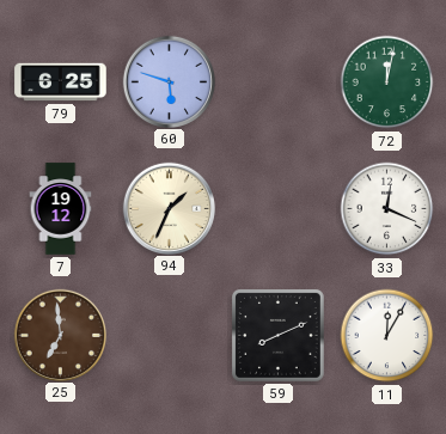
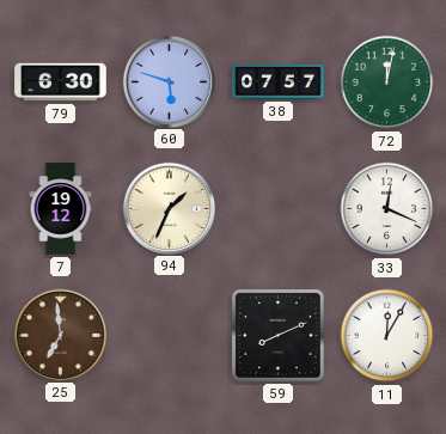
79: 6:25 -> 6:30 (61, 82)
38: none -> 07:57 (279, 81)
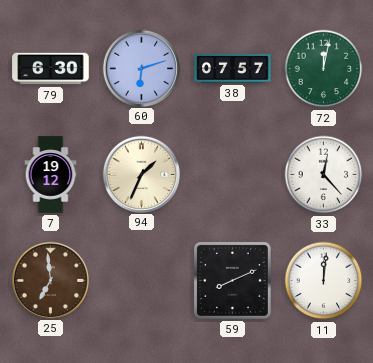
60: 5:48 -> 6:12 (141, 68)
33: 12:19 -> 12:23 (324, 175)
11: 12:05 -> 12:01 (324, 281)
